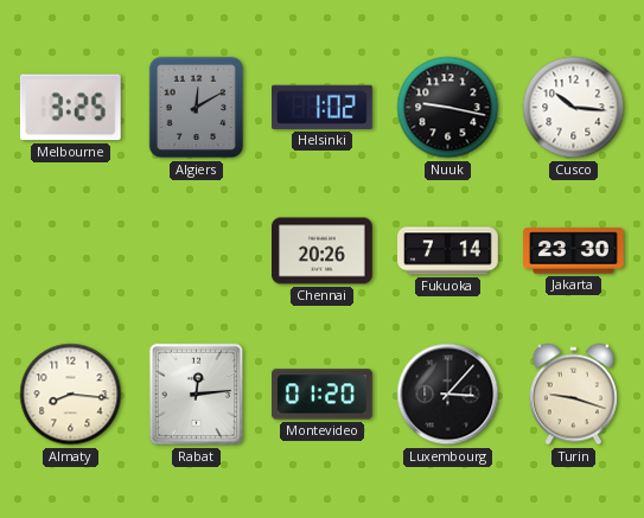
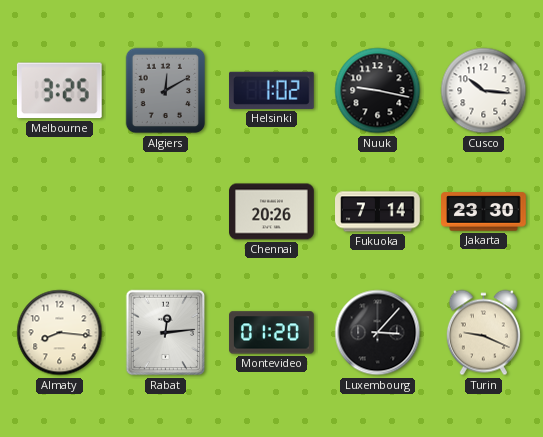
Turin: 9:18 -> 9:19 (483, 333)
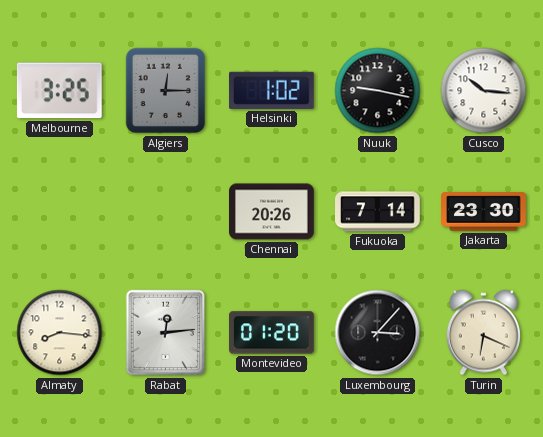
Algiers: 12:10 -> 12:15 (166, 91)
Turin: 9:19 -> 6:19 (483, 333)
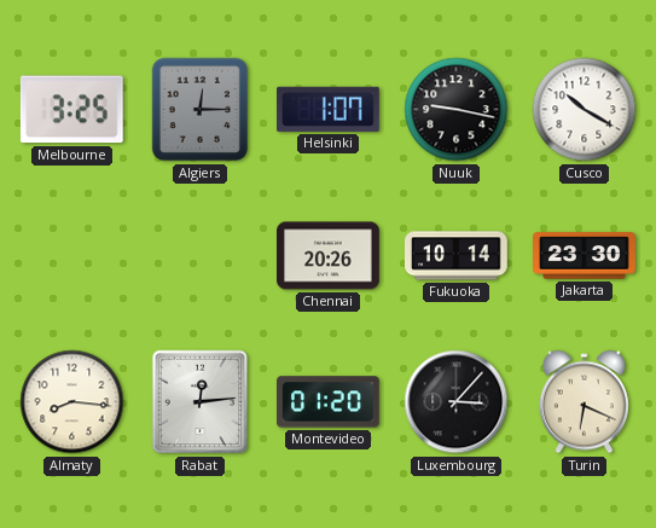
Helsinki: 1:02 -> 1:07 (329, 109)
Cusco: 10:16 -> 10:20 (585, 110)
Fukuoka: 7:14 -> 10:14 (457, 256)
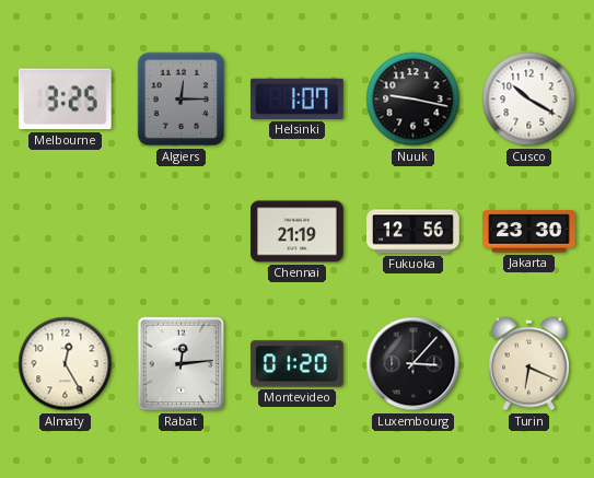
Chennai: 20:26 -> 21:19 (298, 232)
Fukuoka: 10:14 -> 12:56 (414, 232)
Almaty: 8:16 -> 12:25 (66, 364)
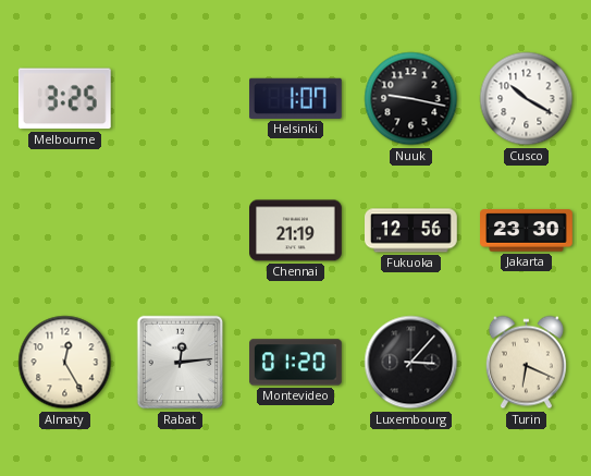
Algiers: 12:15 -> none (182, 100)
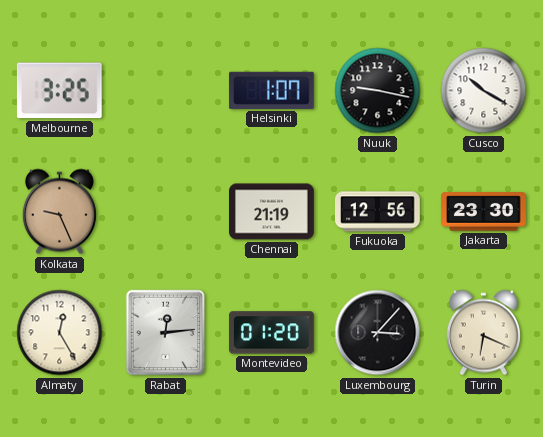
Kolkata: none -> 9:26 (59, 212)
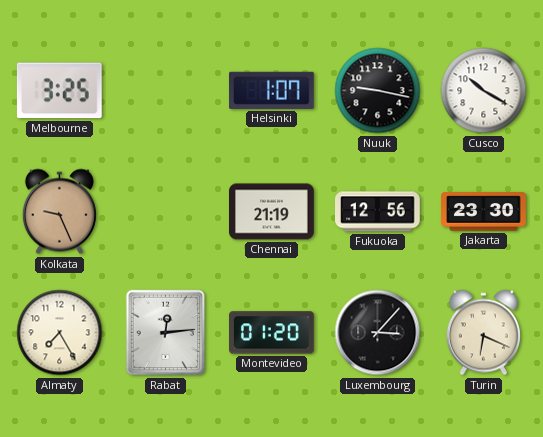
Almaty: 12:25 -> 7:25 (60, 333)
